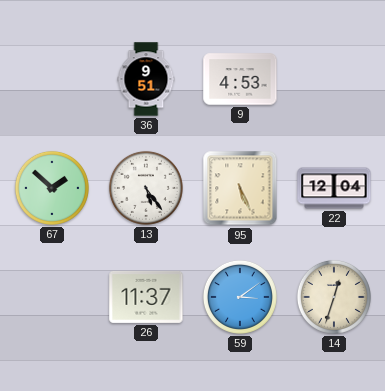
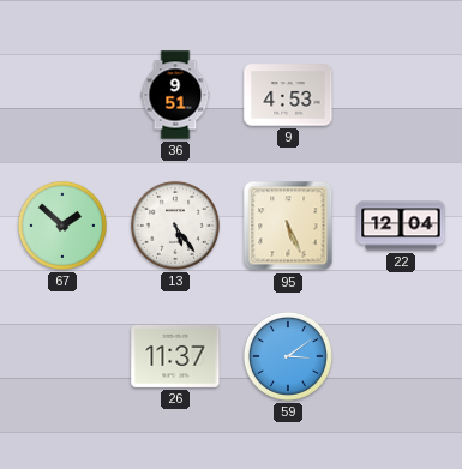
14: 12:33 -> none (334, 297)
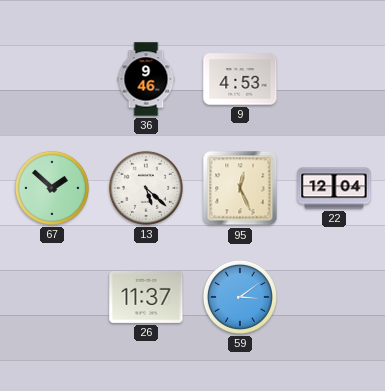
36: 9:51 -> 9:46 (146, 79)
13: 5:24 -> 5:22 (146, 188)
95: 5:26 -> 12:26 (240, 188)
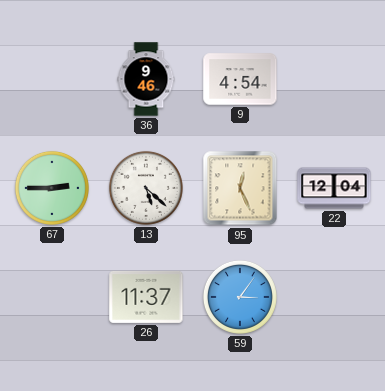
9: 4:53 -> 4:54 (240, 79)
67: 1:52 -> 2:45 (52, 188)
59: 3:09 -> 3:06 (240, 297)
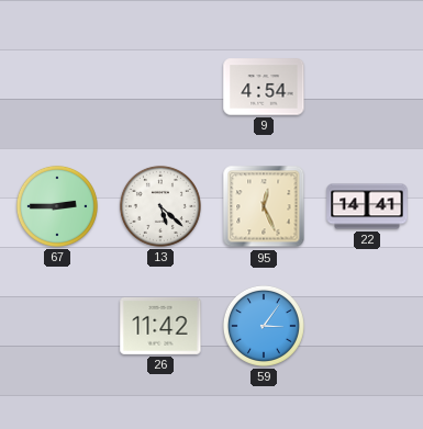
36: 9:46 -> none (146, 79)
22: 12:04 -> 14:41 (367, 206)
26: 11:37 -> 11:42 (160, 326)
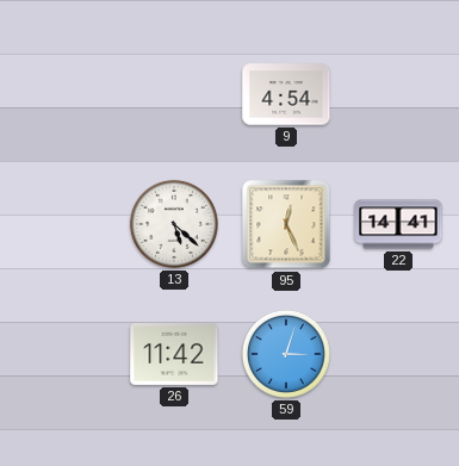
67: 2:45 -> none (57, 206)
59: 3:06 -> 3:03 (286, 354)
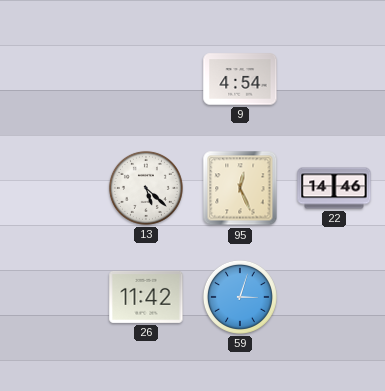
22: 14:41 -> 14:46 (334, 188)
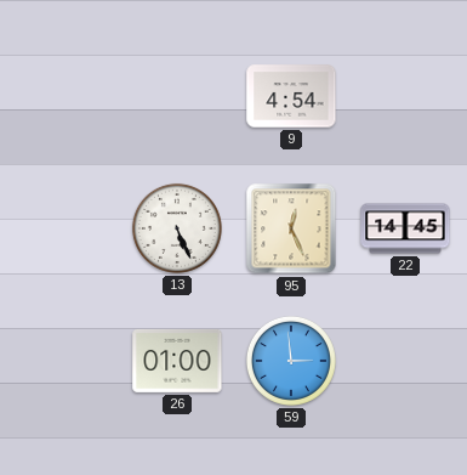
13: 5:22 -> 5:26 (177, 228)
22: 14:46 -> 14:45 (405, 228)
26: 11:42 -> 01:00 (177, 361)
59: 3:03 -> 2:59 (291, 361)
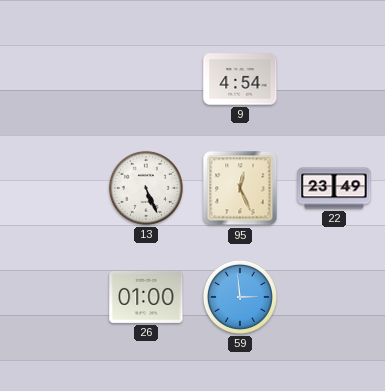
22: 14:45 -> 23:49 (334, 188)
